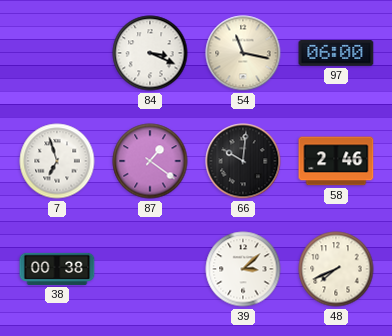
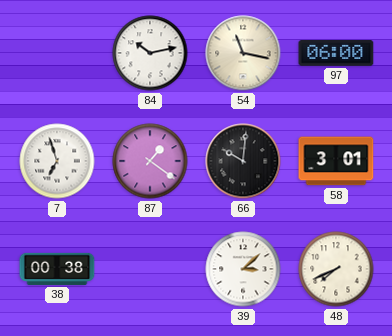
84: 3:19 -> 10:13 (150, 53)
58: 2:46 -> 3:01 (336, 161)
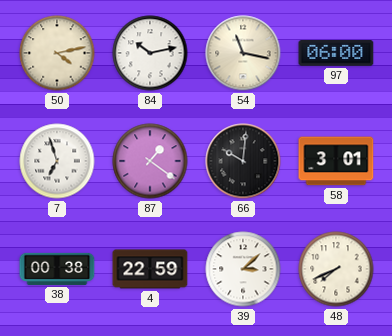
50: none -> 4:13 (57, 53)
4: none -> 22:59 (150, 269)
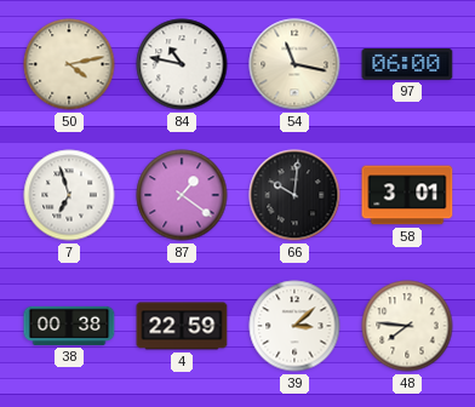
84: 10:13 -> 10:47 (182, 64)
48: 7:41 -> 7:46 (407, 326)
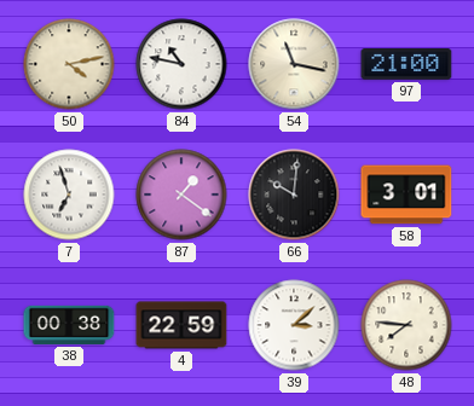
97: 06:00 -> 21:00 (406, 65)
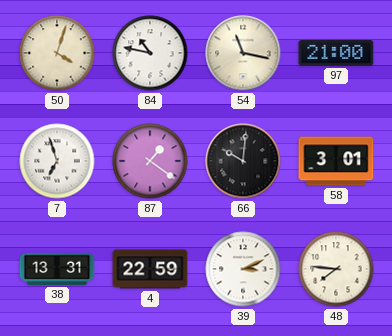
50: 4:13 -> 4:03 (57, 53)
38: 00:38 -> 13:31 (57, 269)
39: 3:08 -> 3:11 (243, 269)
